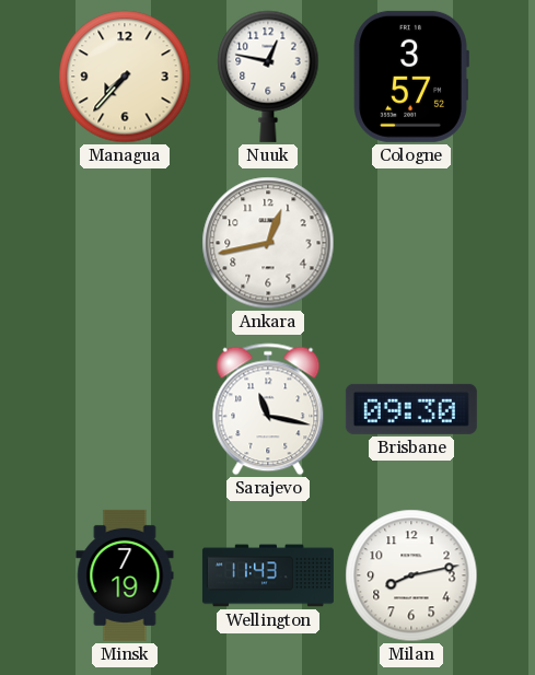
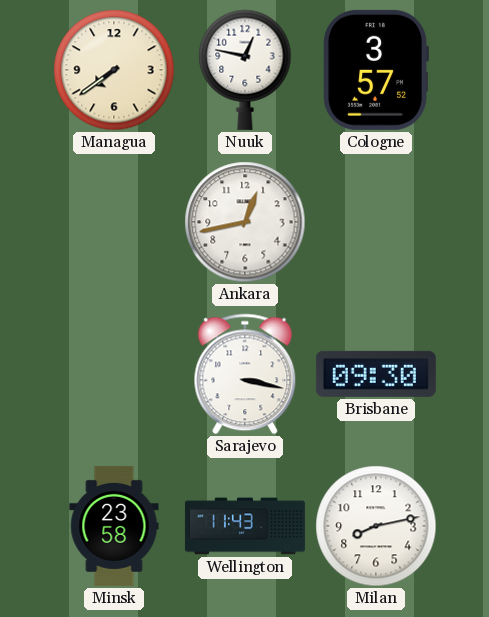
Managua: 7:37 -> 7:39 (114, 70)
Sarajevo: 11:17 -> 3:17 (245, 374)
Minsk: 7:19 -> 23:58 (114, 526)
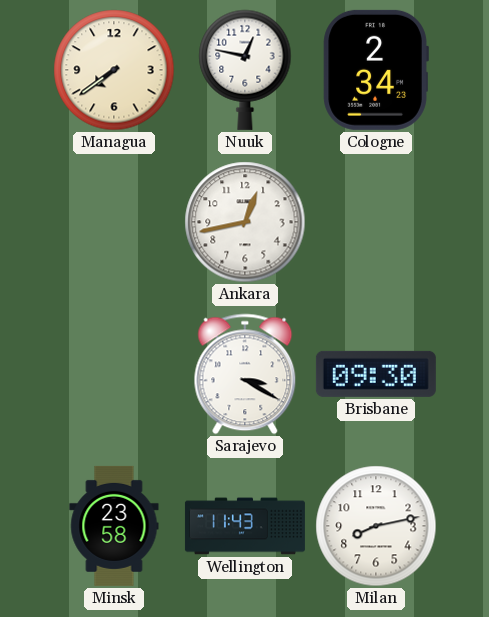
Cologne: 3:57 -> 2:34 (376, 70)
Sarajevo: 3:17 -> 3:20 (245, 374)
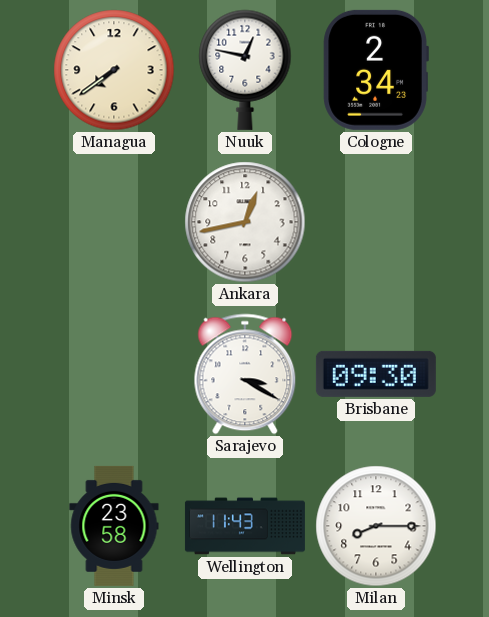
Milan: 8:13 -> 8:15 (376, 526)
